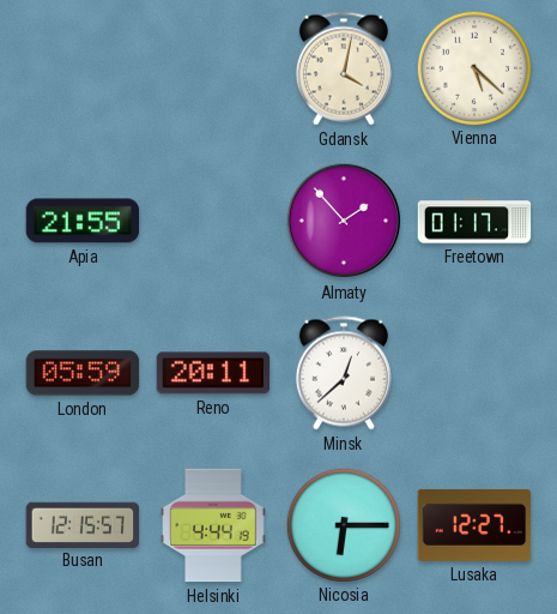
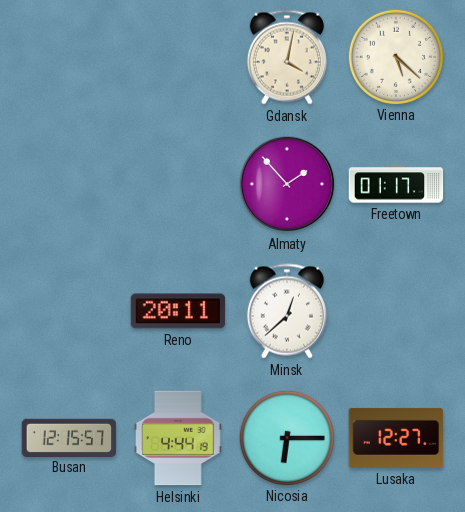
Apia: 21:55 -> none (83, 221)
London: 05:59 -> none (83, 373)
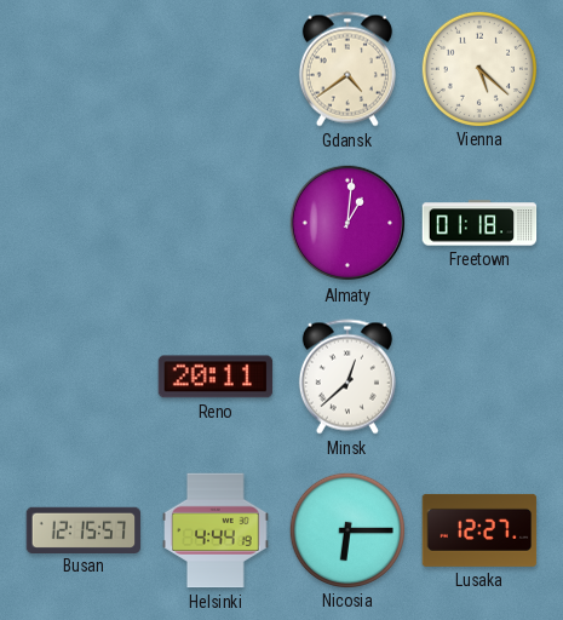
Gdansk: 4:02 -> 4:39 (347, 69)
Almaty: 1:53 -> 1:01 (347, 223)
Freetown: 01:17 -> 01:18 (479, 223)
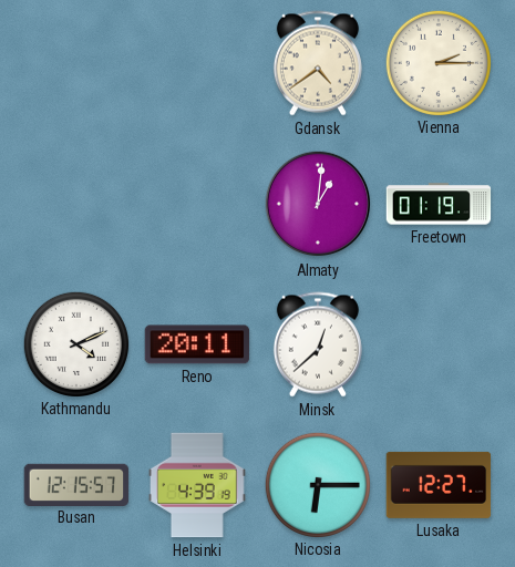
Vienna: 5:22 -> 2:15 (437, 62)
Freetown: 01:18 -> 01:19 (439, 204)
Kathmandu: none -> 4:11 (75, 343)
Helsinki: 4:44 -> 4:39 (198, 485)
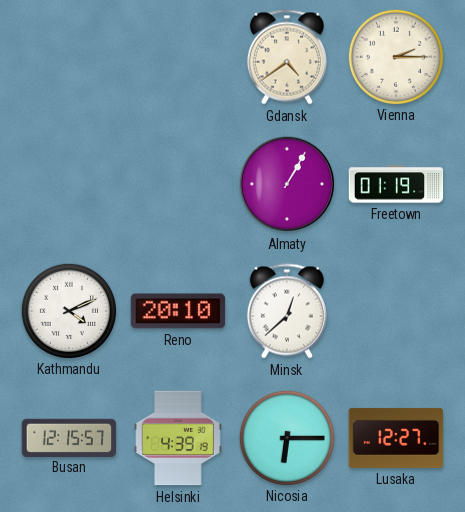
Almaty: 1:01 -> 1:05 (287, 184)
Reno: 20:11 -> 20:10 (178, 311)
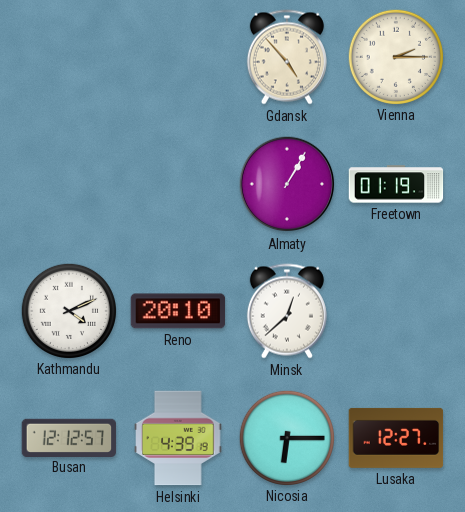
Gdansk: 4:39 -> 4:53 (287, 57)
Busan: 12:15 -> 12:12 (69, 437)
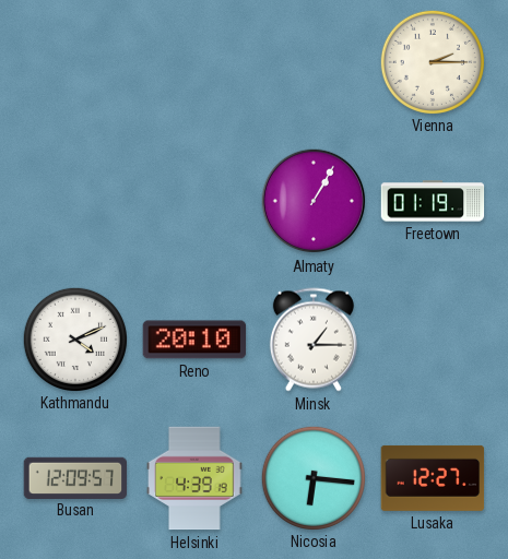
Gdansk: 4:53 -> none (287, 57)
Minsk: 12:38 -> 1:15 (314, 340)
Busan: 12:12 -> 12:09 (75, 477)
Nicosia: 6:15 -> 6:16 (312, 477)
